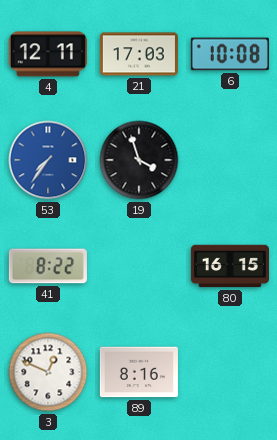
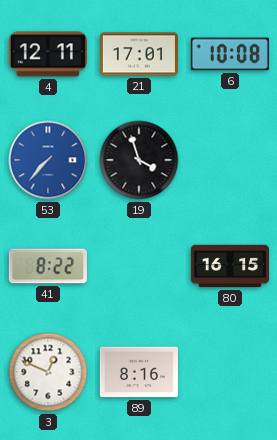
21: 17:03 -> 17:01 (139, 54)
53: 7:36 -> 7:37 (48, 160)
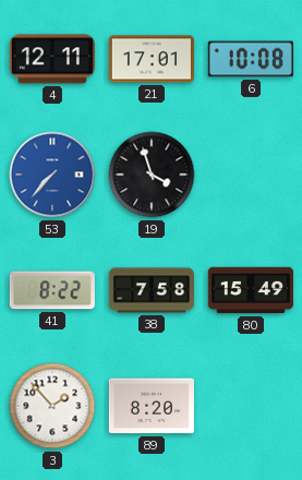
38: none -> 7:58 (152, 290)
80: 16:15 -> 15:49 (251, 290)
3: 12:49 -> 1:53 (52, 406)
89: 8:16 -> 8:20 (152, 406)
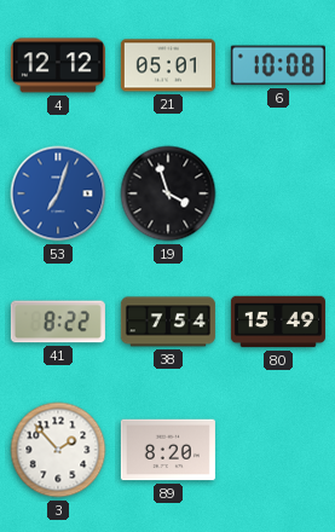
4: 12:11 -> 12:12 (58, 65)
21: 17:01 -> 05:01 (168, 65)
53: 7:37 -> 7:03 (58, 193)
38: 7:58 -> 7:54 (168, 322)
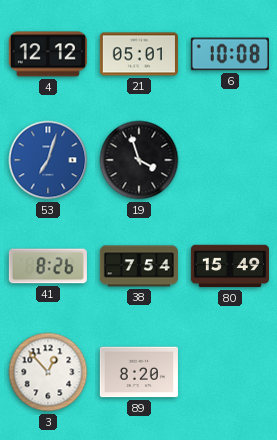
41: 8:22 -> 8:26 (48, 266)
3: 1:53 -> 12:53 (48, 372)
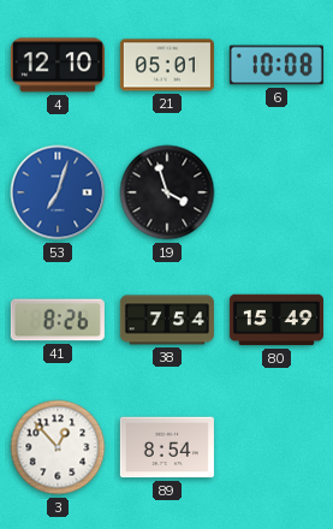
4: 12:12 -> 12:10 (58, 65)
89: 8:20 -> 8:54 (167, 447)
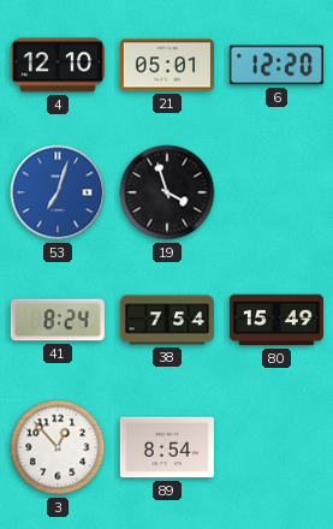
6: 10:08 -> 12:20 (276, 65)
41: 8:26 -> 8:24 (58, 320)
